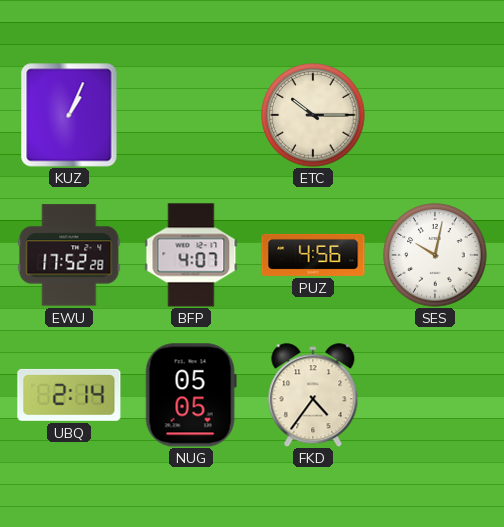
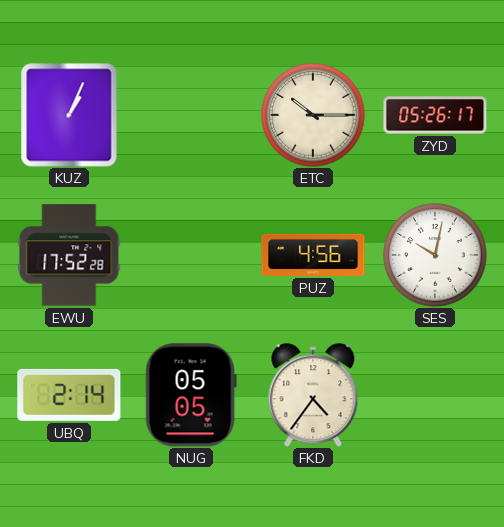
ZYD: none -> 05:26 (435, 115)
BFP: 4:07 -> none (191, 255)
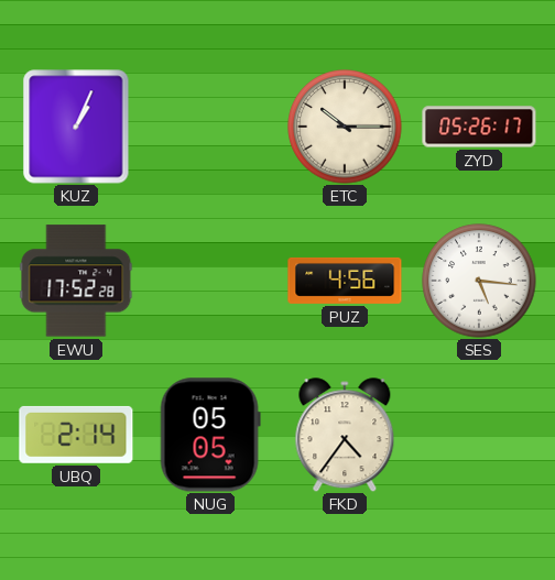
SES: 10:02 -> 5:16 (479, 281)
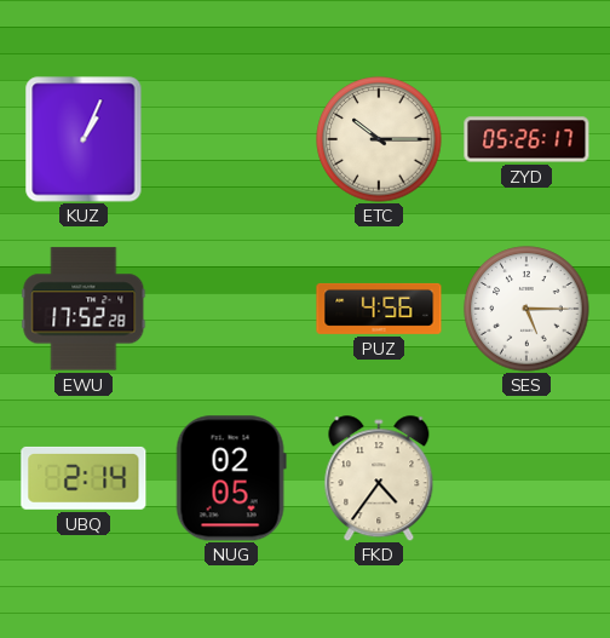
SES: 5:16 -> 5:15 (526, 309)
NUG: 05:05 -> 02:05 (231, 478)
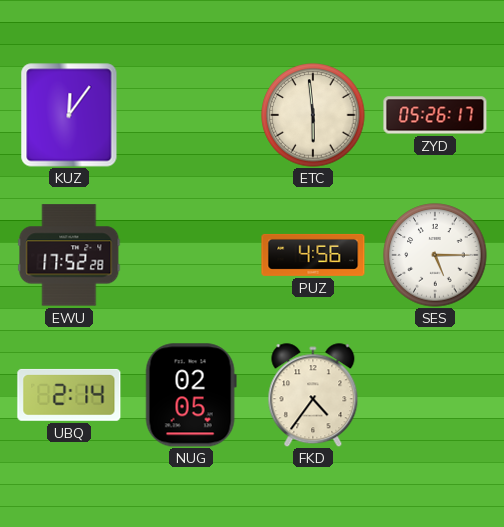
KUZ: 1:04 -> 12:06 (69, 115)
ETC: 10:15 -> 5:59 (313, 115)
